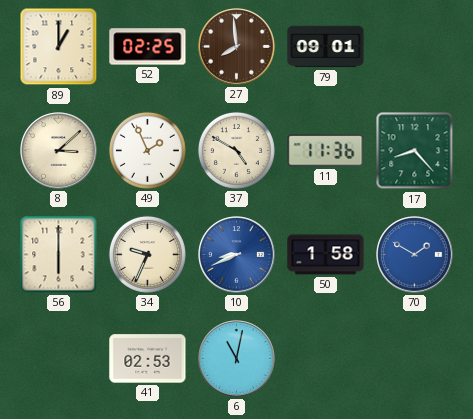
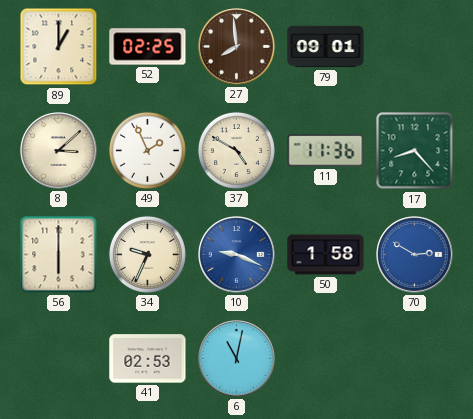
10: 8:41 -> 9:19 (237, 255)
70: 1:50 -> 2:50 (415, 255)
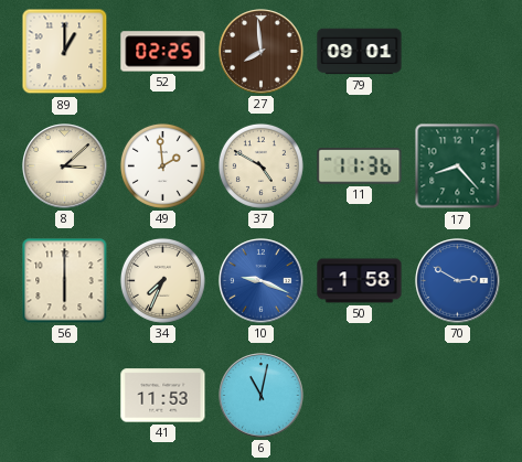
49: 1:56 -> 1:59 (162, 165)
34: 9:34 -> 7:34 (162, 280)
41: 02:53 -> 11:53 (163, 396)
